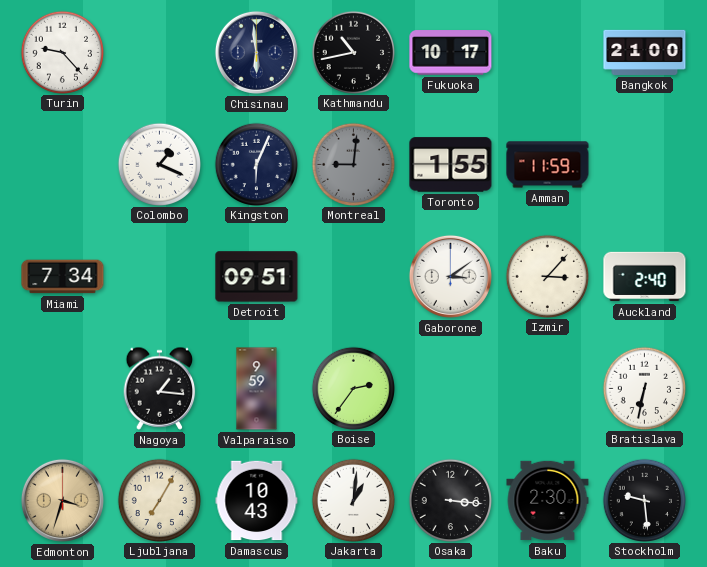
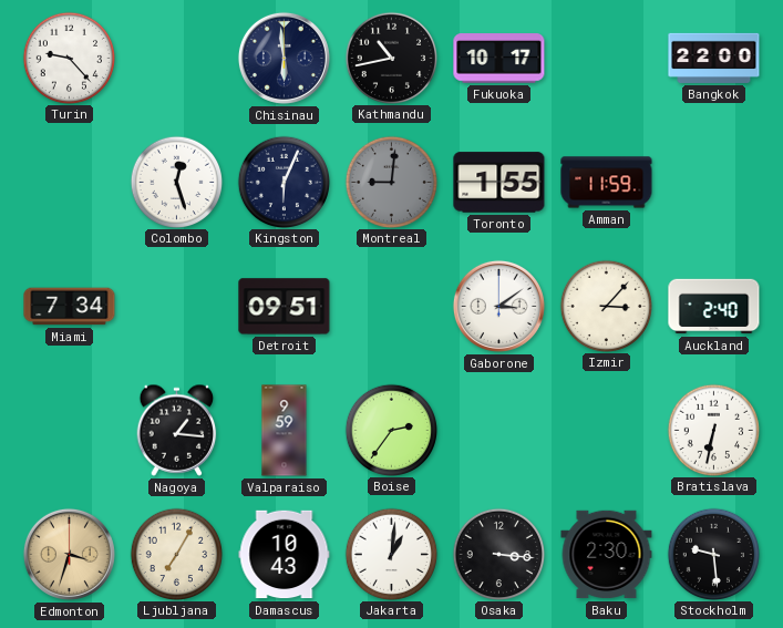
Bangkok: 21:00 -> 22:00 (714, 58)
Colombo: 1:19 -> 12:27 (176, 182)
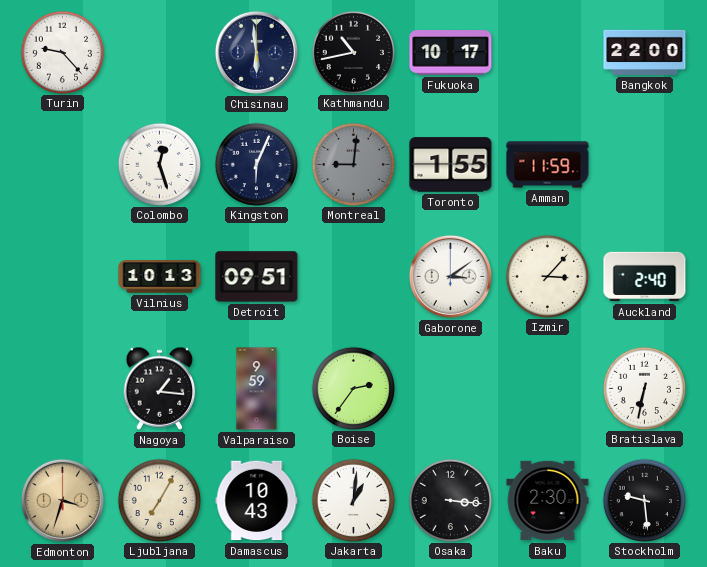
Miami: 7:34 -> none (70, 307)
Vilnius: none -> 10:13 (160, 277)
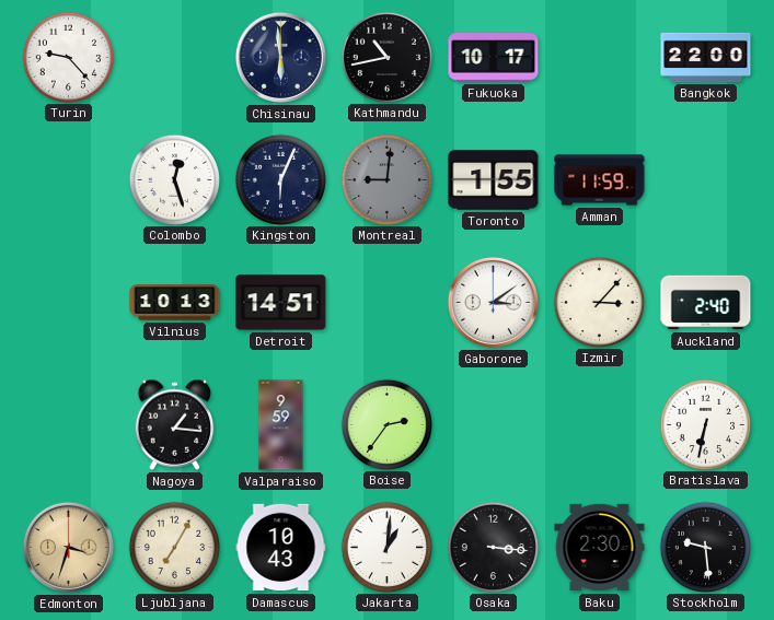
Detroit: 09:51 -> 14:51 (281, 303)
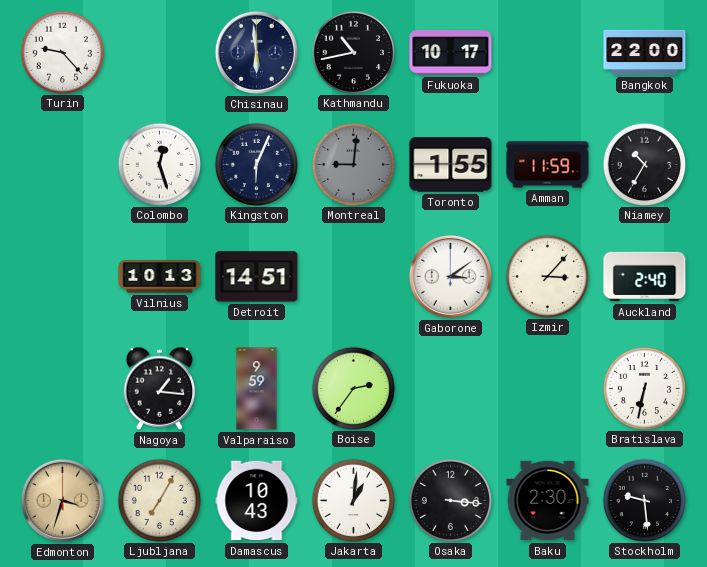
Niamey: none -> 10:35 (644, 164)
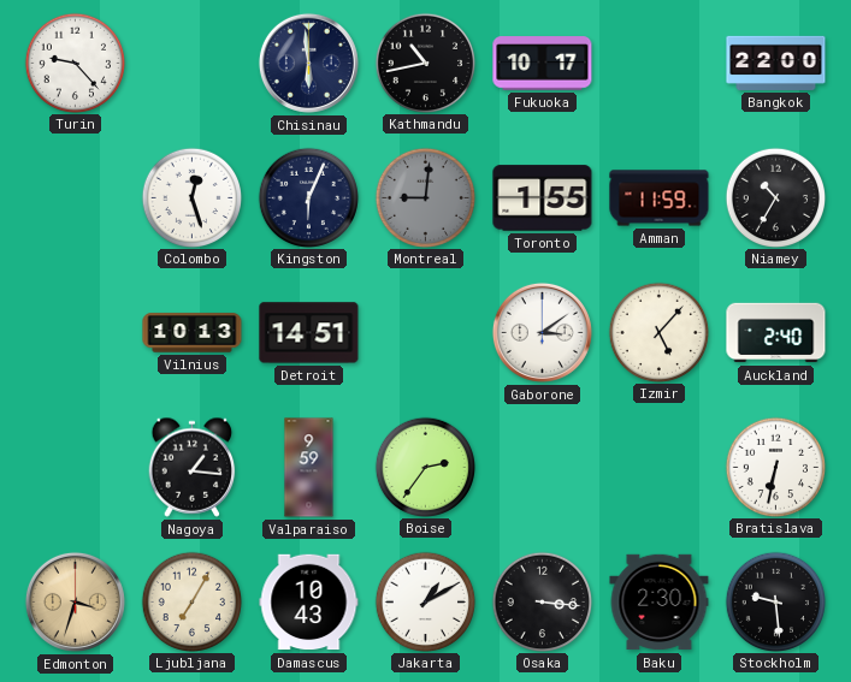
Izmir: 3:07 -> 5:07 (658, 332)
Jakarta: 1:01 -> 1:10 (425, 601)
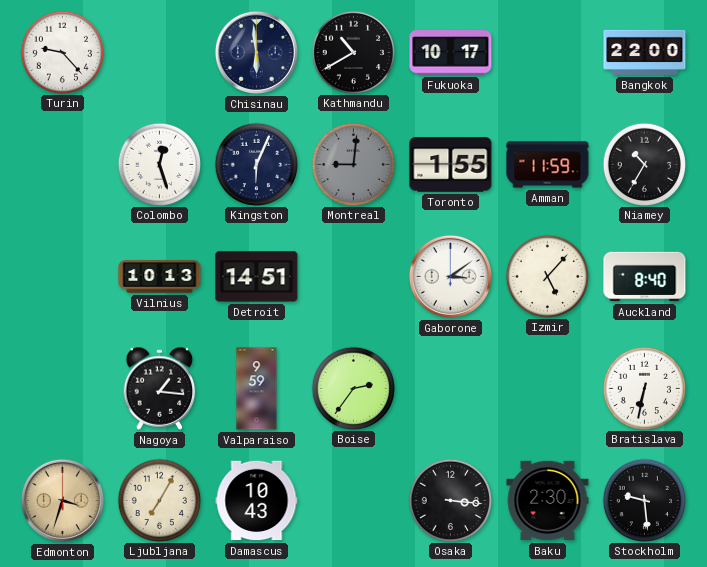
Kathmandu: 10:43 -> 10:40 (353, 52)
Auckland: 2:40 -> 8:40 (645, 277)
Jakarta: 1:10 -> none (425, 601)
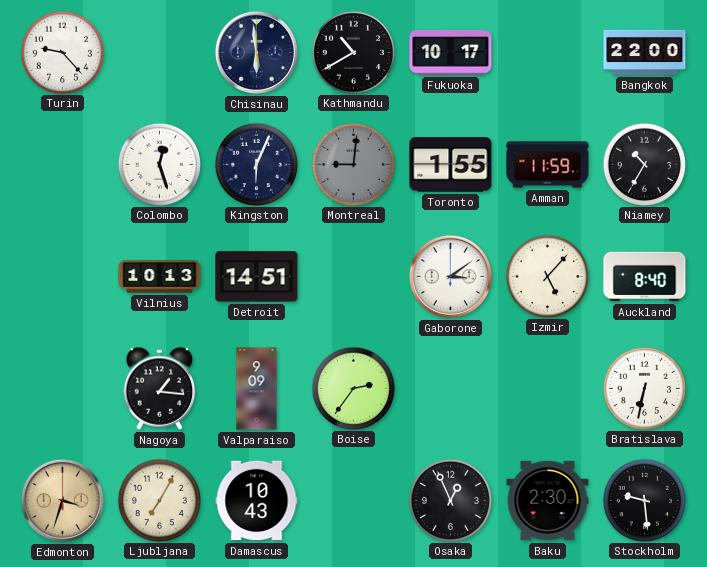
Valparaiso: 9:59 -> 9:09 (257, 389)
Osaka: 3:16 -> 12:56 (450, 500)
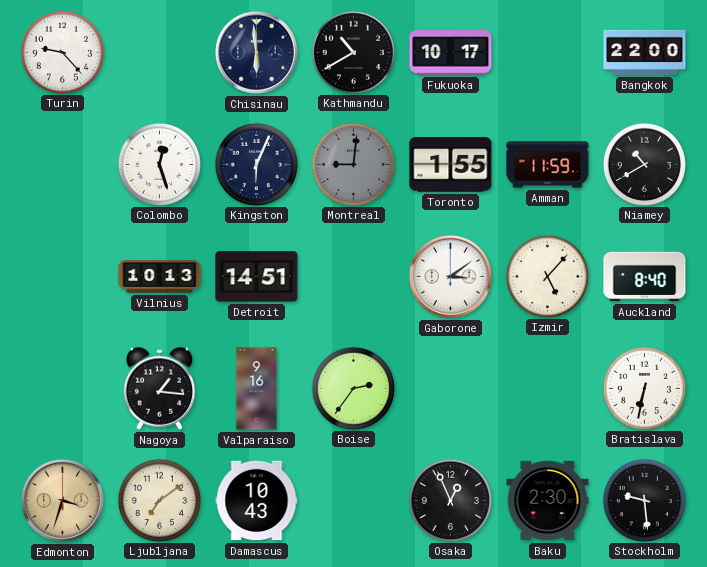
Niamey: 10:35 -> 10:40 (644, 164)
Valparaiso: 9:09 -> 9:16 (257, 389)
Ljubljana: 7:05 -> 7:09 (159, 500)
